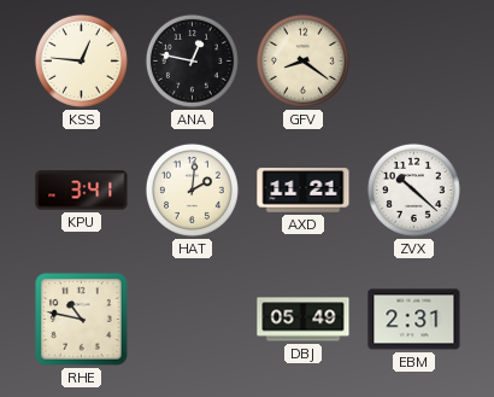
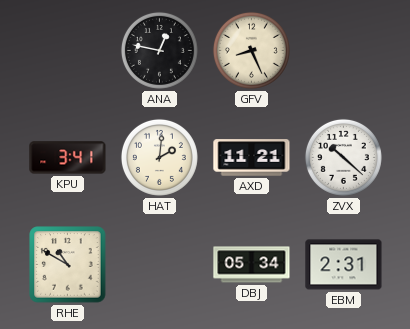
KSS: 12:46 -> none (81, 60)
GFV: 8:21 -> 8:26 (251, 50)
RHE: 10:47 -> 10:50 (68, 265)
DBJ: 05:49 -> 05:34 (252, 265)
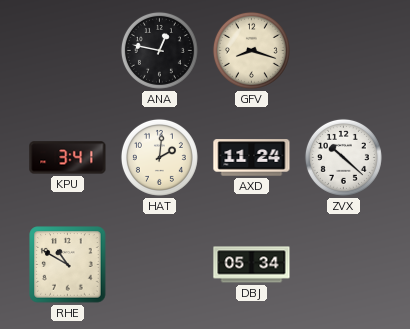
GFV: 8:26 -> 8:18 (251, 50)
AXD: 11:21 -> 11:24 (252, 158)
EBM: 2:31 -> none (344, 265)
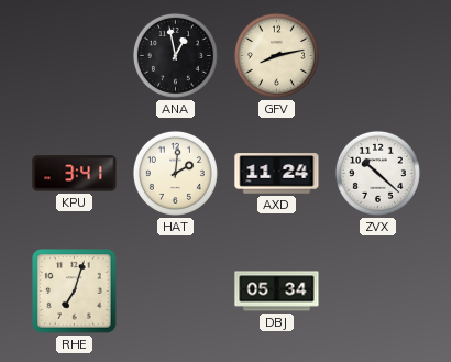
ANA: 12:47 -> 12:58 (175, 55)
GFV: 8:18 -> 8:13 (276, 55)
RHE: 10:50 -> 7:03 (75, 292)
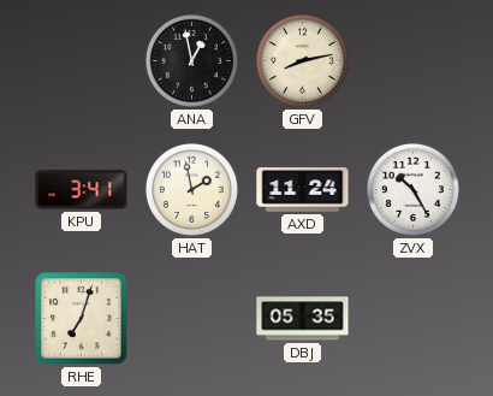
HAT: 2:01 -> 1:58 (191, 189)
ZVX: 10:22 -> 10:25 (412, 189)
DBJ: 05:34 -> 05:35 (303, 319)
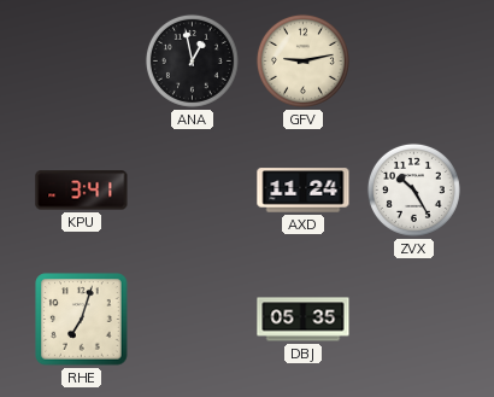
GFV: 8:13 -> 9:13 (302, 60)
HAT: 1:58 -> none (191, 189)
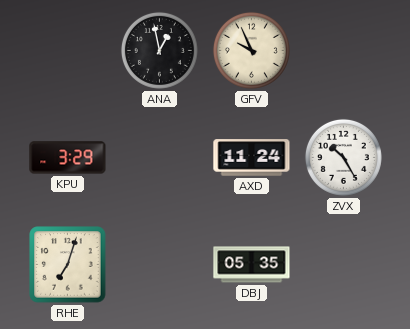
GFV: 9:13 -> 9:56 (251, 50)
KPU: 3:41 -> 3:29 (68, 158)
